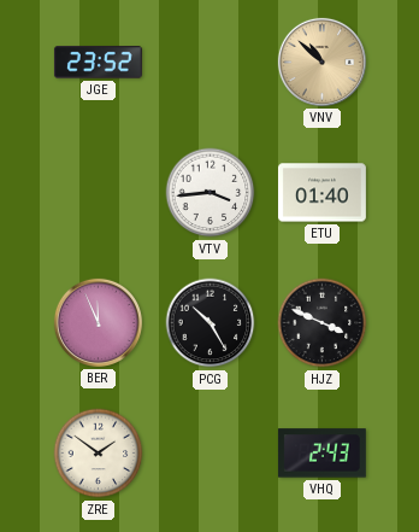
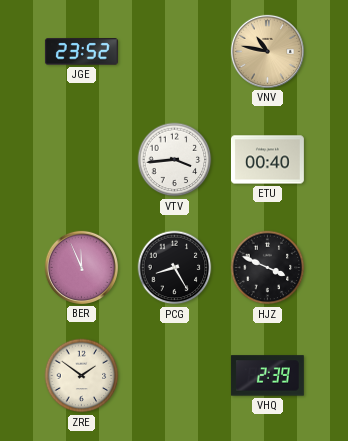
VNV: 10:52 -> 10:47 (267, 51)
ETU: 01:40 -> 00:40 (267, 160)
PCG: 10:25 -> 8:25 (175, 268)
VHQ: 2:43 -> 2:39 (267, 376)
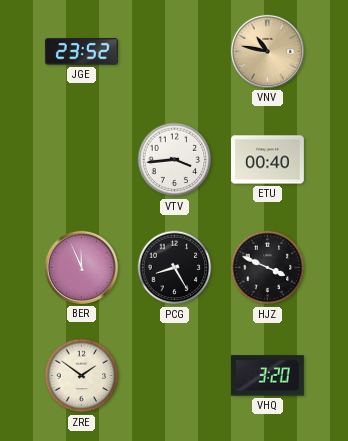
VHQ: 2:39 -> 3:20 (267, 376)
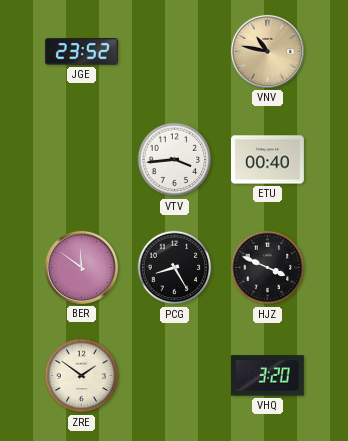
BER: 11:56 -> 11:51 (81, 267)
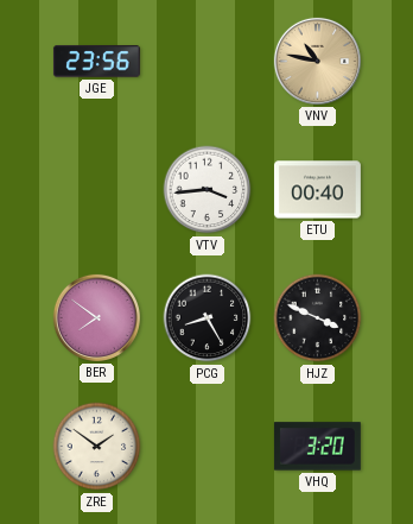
JGE: 23:52 -> 23:56 (96, 62)
BER: 11:51 -> 7:51 (96, 317)
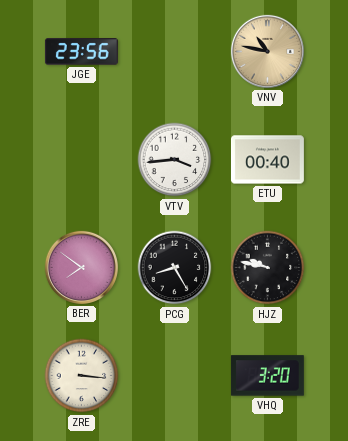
HJZ: 3:49 -> 9:47 (268, 268)
ZRE: 1:51 -> 3:16 (82, 376)
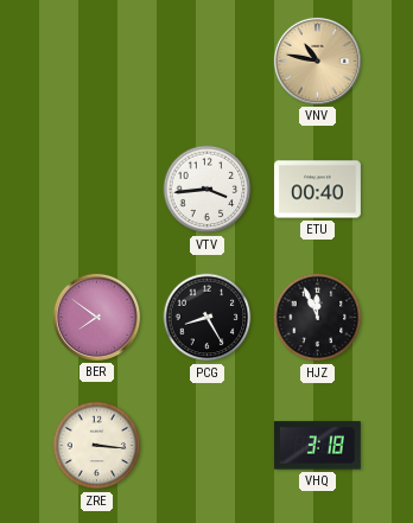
JGE: 23:56 -> none (81, 52)
HJZ: 9:47 -> 11:56 (318, 318)
VHQ: 3:20 -> 3:18 (317, 446)
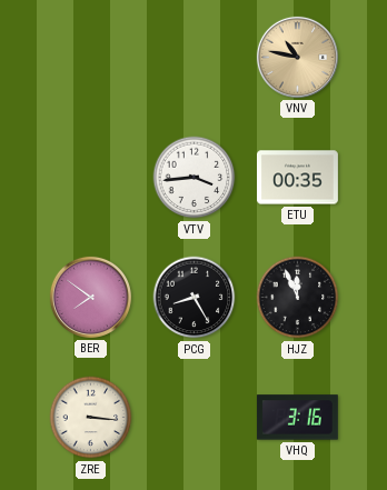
ETU: 00:40 -> 00:35 (297, 178)
VHQ: 3:18 -> 3:16 (297, 418)
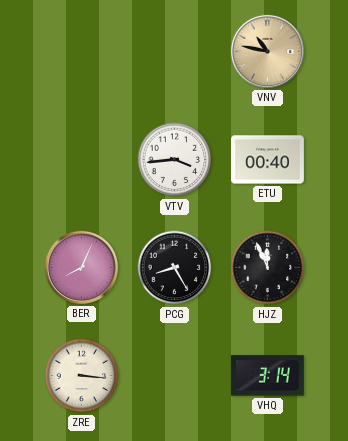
ETU: 00:35 -> 00:40 (267, 160)
BER: 7:51 -> 8:04 (81, 267)
VHQ: 3:16 -> 3:14 (267, 376)
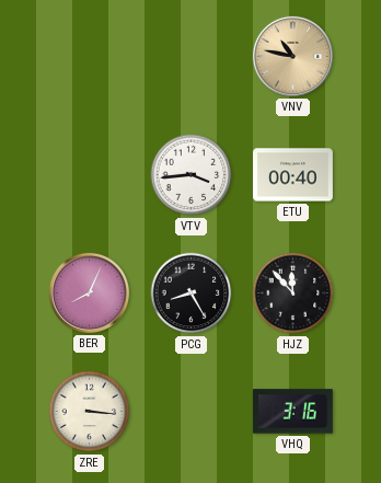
HJZ: 11:56 -> 11:53 (293, 294)
VHQ: 3:14 -> 3:16 (292, 412)
